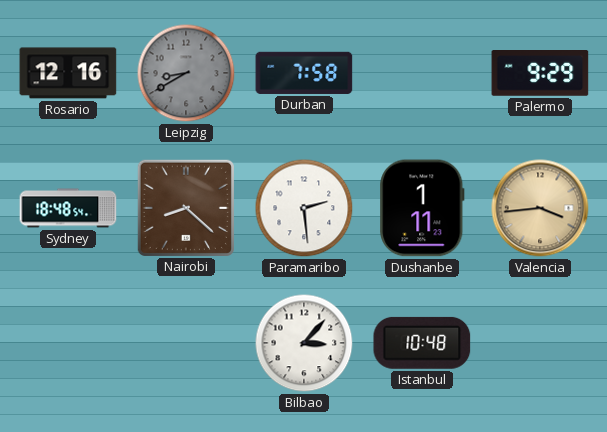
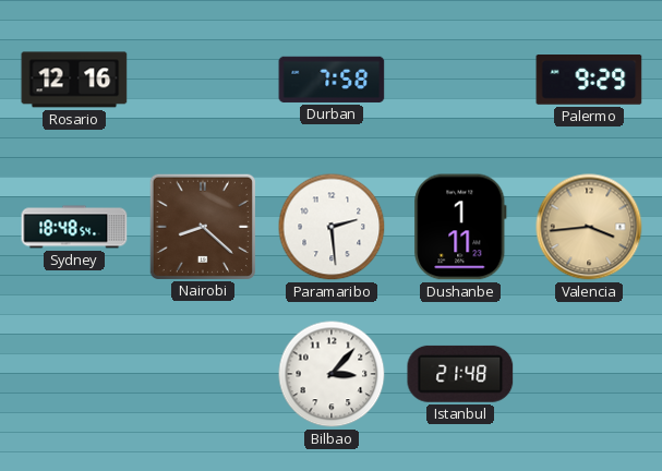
Leipzig: 8:40 -> none (186, 73)
Istanbul: 10:48 -> 21:48 (460, 374)
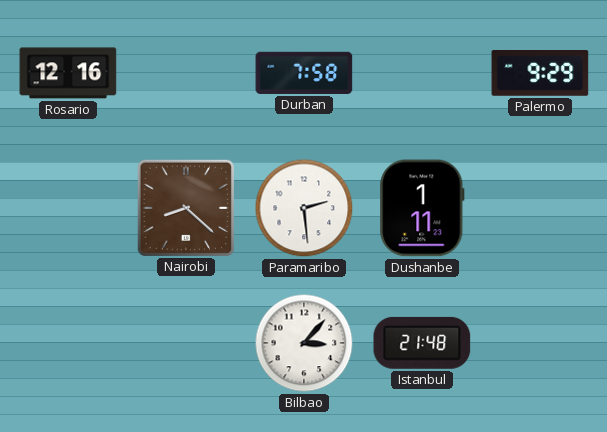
Sydney: 18:48 -> none (74, 227)
Valencia: 3:44 -> none (589, 227)
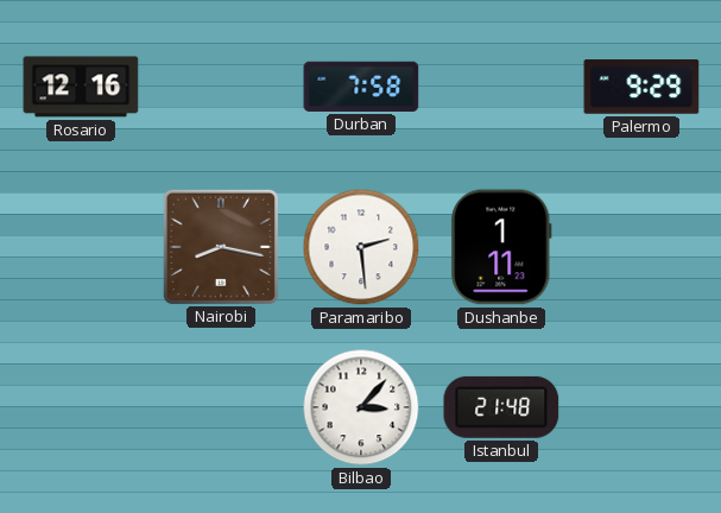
Nairobi: 8:22 -> 8:17 (220, 246)
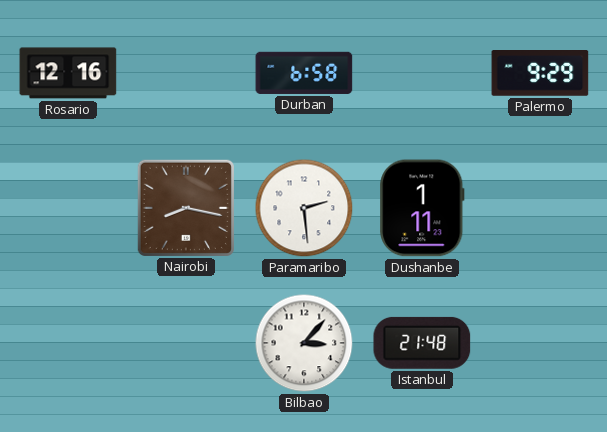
Durban: 7:58 -> 6:58 (304, 73)
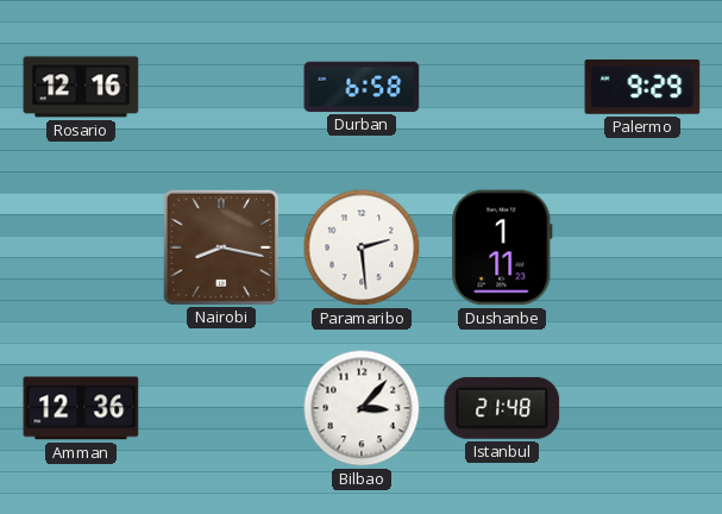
Amman: none -> 12:36 (81, 408)
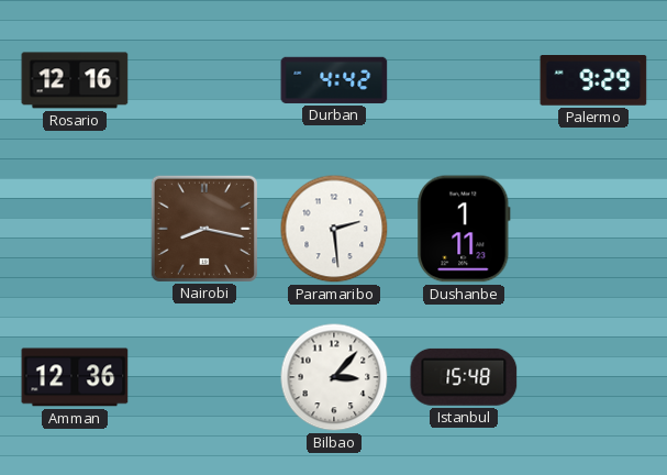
Durban: 6:58 -> 4:42 (334, 80)
Istanbul: 21:48 -> 15:48 (464, 377)
